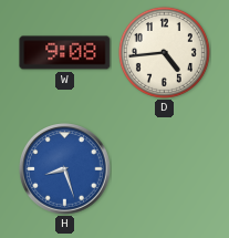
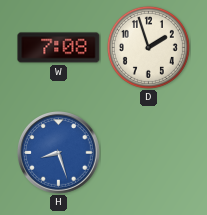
W: 9:08 -> 7:08 (59, 48)
D: 4:44 -> 1:57 (148, 47)
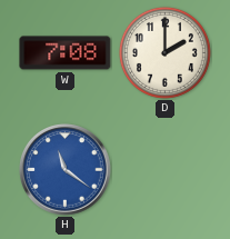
D: 1:57 -> 2:00 (164, 52)
H: 8:27 -> 11:21 (66, 170)
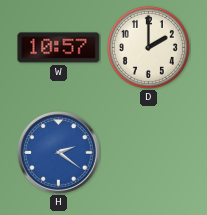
W: 7:08 -> 10:57 (59, 48)
H: 11:21 -> 2:21 (59, 153)
